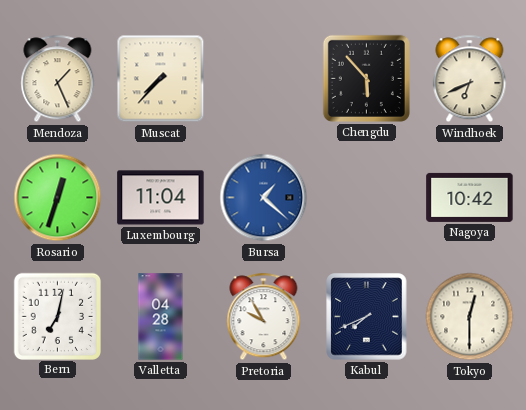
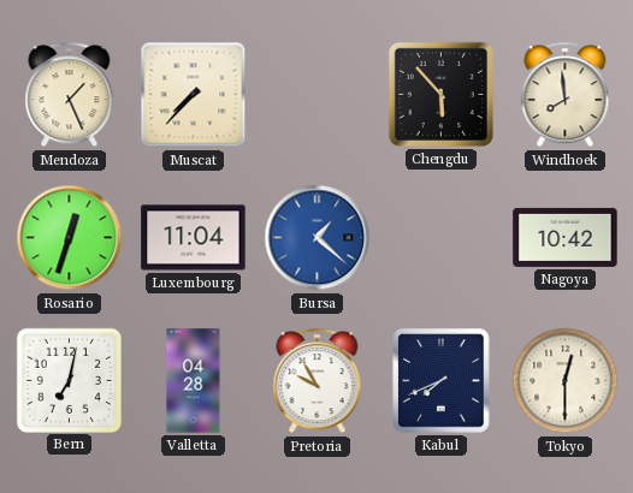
Windhoek: 6:41 -> 7:59 (566, 95)
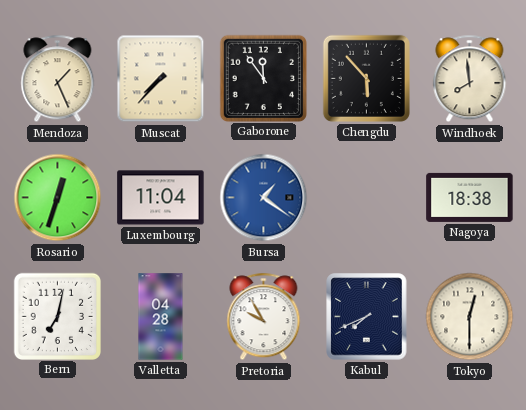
Gaborone: none -> 11:54 (263, 78)
Bursa: 1:22 -> 1:21 (264, 198)
Nagoya: 10:42 -> 18:38 (470, 197)
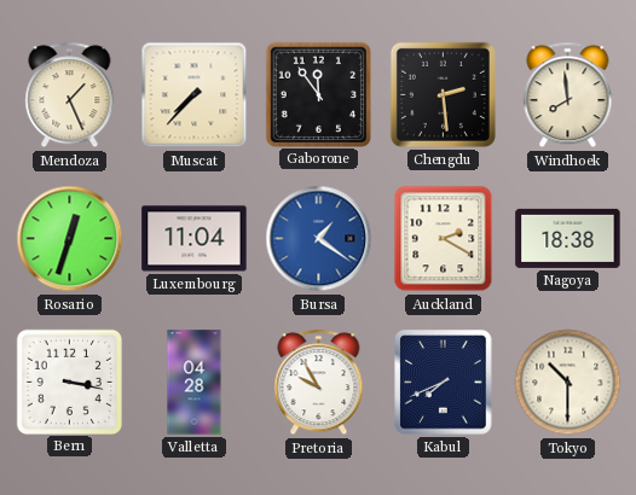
Chengdu: 5:53 -> 2:29 (443, 94)
Auckland: none -> 2:20 (444, 239)
Bern: 7:02 -> 3:17 (69, 382)
Tokyo: 12:30 -> 10:30 (568, 383)
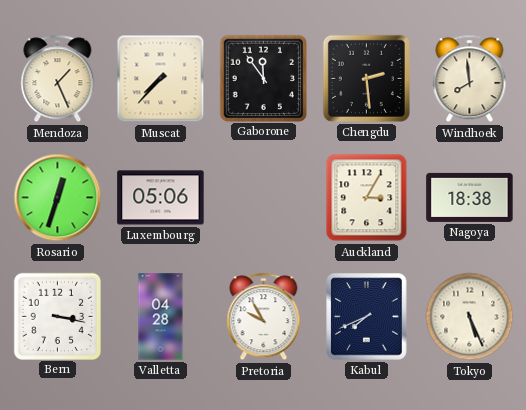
Luxembourg: 11:04 -> 05:06 (161, 198)
Bursa: 1:21 -> none (319, 239)
Auckland: 2:20 -> 3:05 (367, 198)
Tokyo: 10:30 -> 5:26 (470, 317)
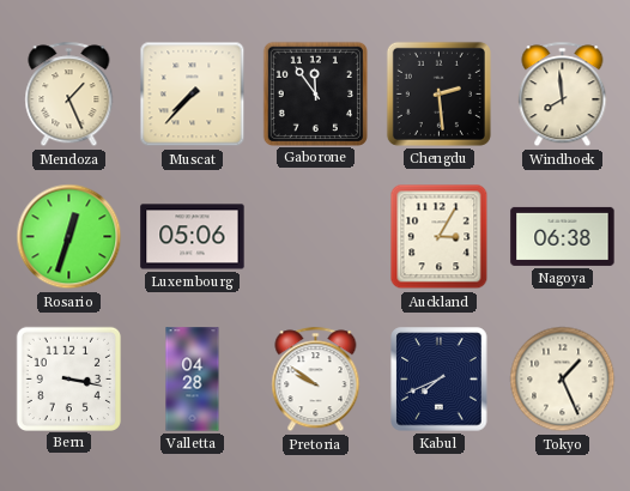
Nagoya: 18:38 -> 06:38 (563, 236)
Pretoria: 9:55 -> 9:51 (316, 380)
Tokyo: 5:26 -> 1:26 (563, 380)
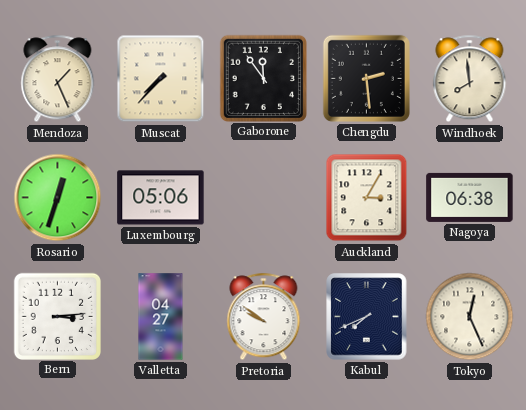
Bern: 3:17 -> 3:14 (57, 316)
Valletta: 04:28 -> 04:27 (161, 317)
Tokyo: 1:26 -> 12:26 (470, 317)
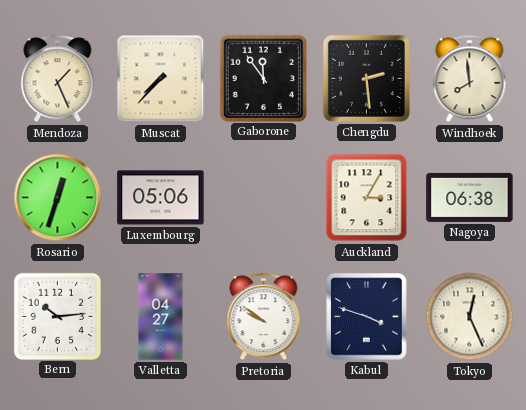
Bern: 3:14 -> 10:14 (57, 316)
Kabul: 7:41 -> 3:48 (367, 317)
